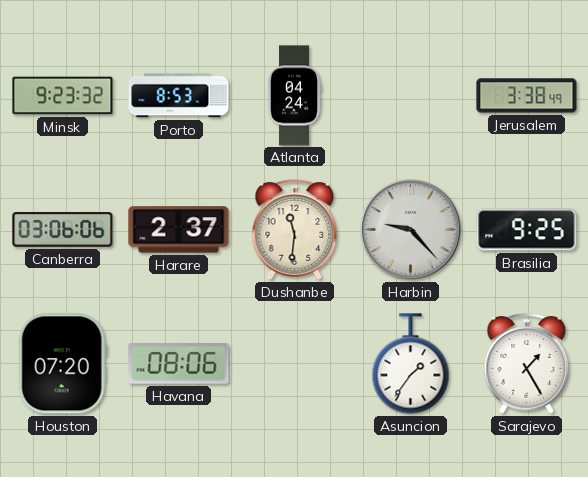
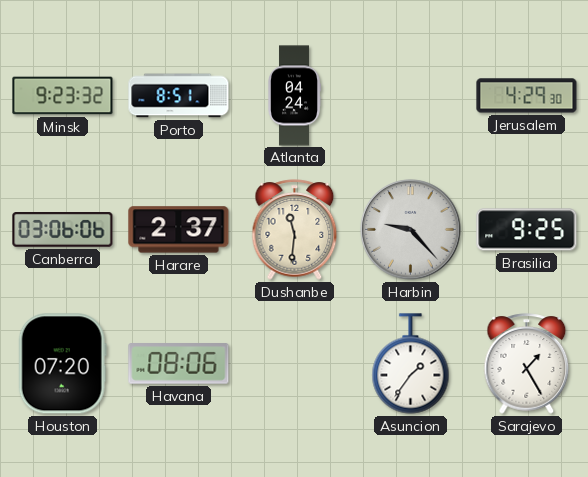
Porto: 8:53 -> 8:51 (179, 96)
Jerusalem: 3:38 -> 4:29 (527, 96)
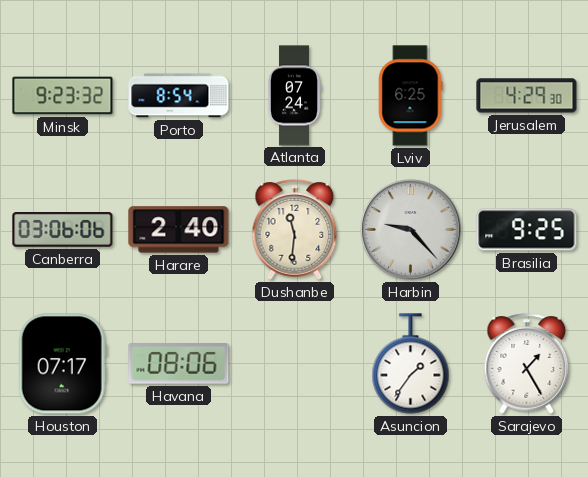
Porto: 8:51 -> 8:54 (179, 96)
Atlanta: 04:24 -> 07:24 (294, 96)
Lviv: none -> 6:25 (410, 96)
Harare: 2:37 -> 2:40 (179, 230)
Houston: 07:20 -> 07:17 (62, 364)
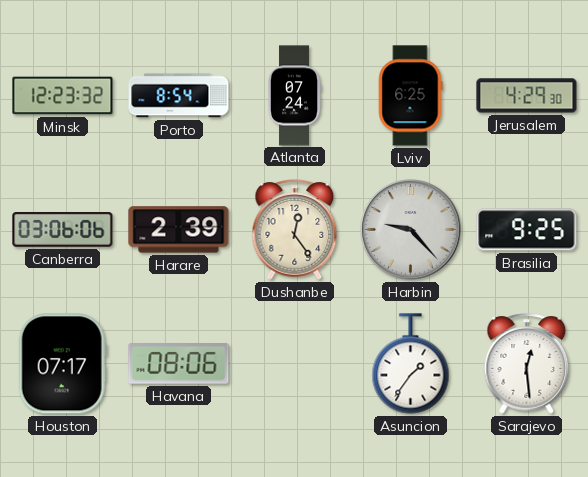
Minsk: 9:23 -> 12:23 (63, 96)
Harare: 2:40 -> 2:39 (179, 230)
Dushanbe: 11:31 -> 12:24 (295, 230)
Sarajevo: 1:25 -> 12:29 (527, 364)
